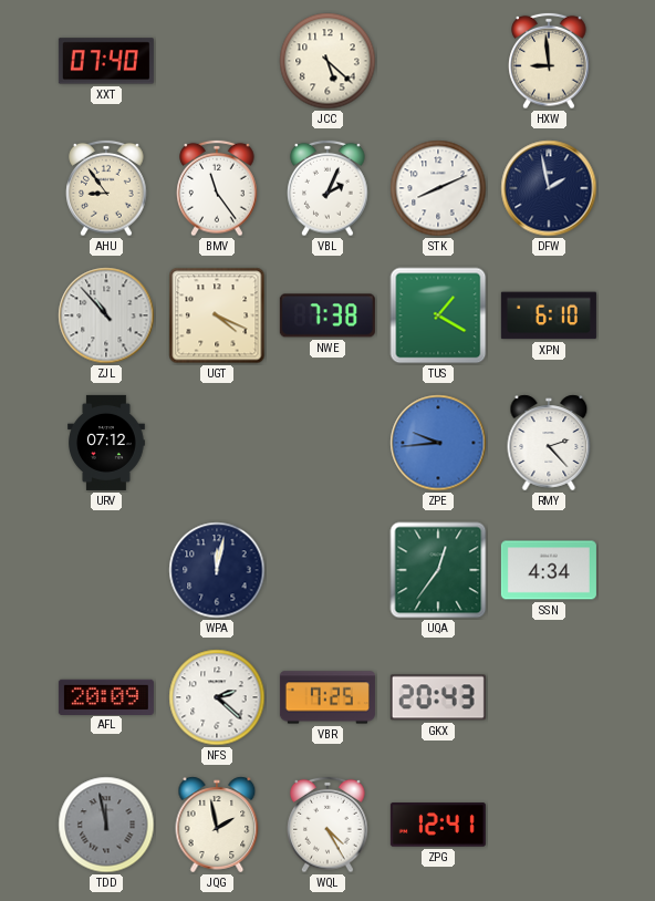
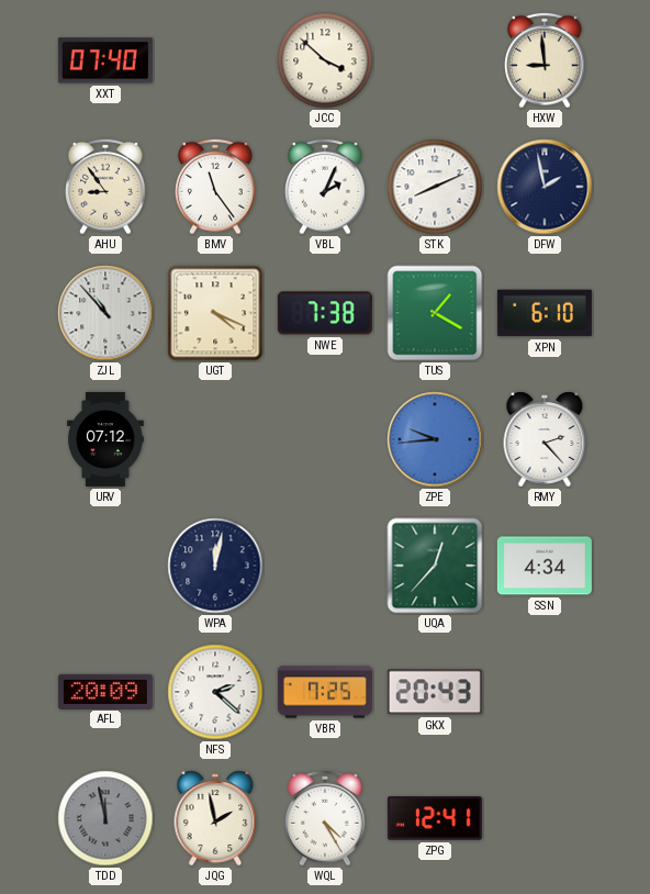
JCC: 5:22 -> 3:52 (325, 60)
UQA: 12:36 -> 12:37 (435, 566)
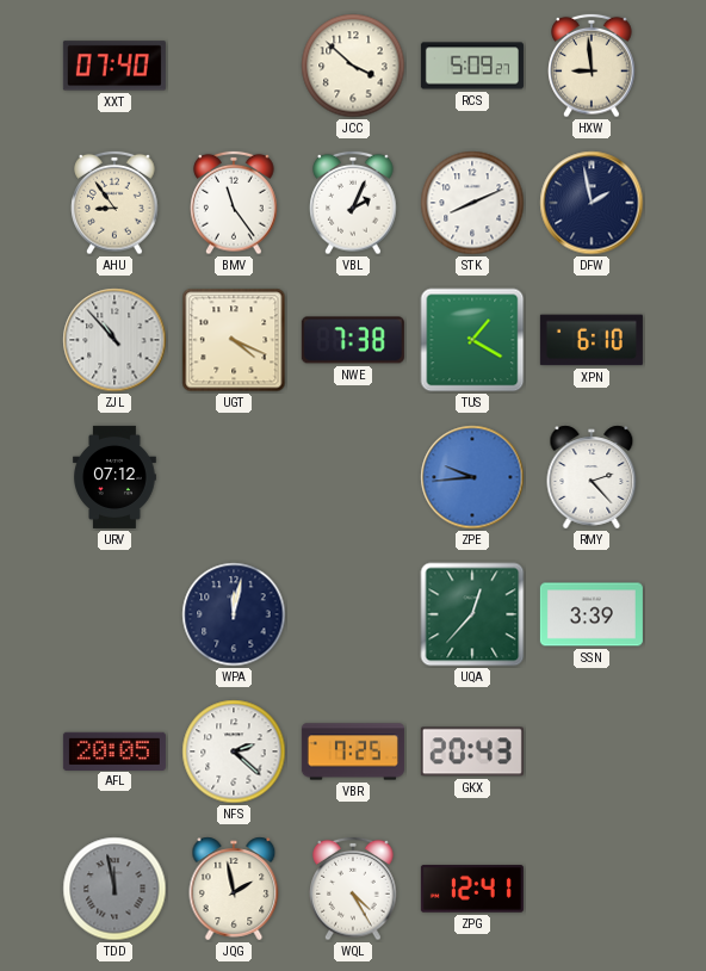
RCS: none -> 5:09 (472, 66)
SSN: 4:34 -> 3:39 (592, 614)
AFL: 20:09 -> 20:05 (114, 750)
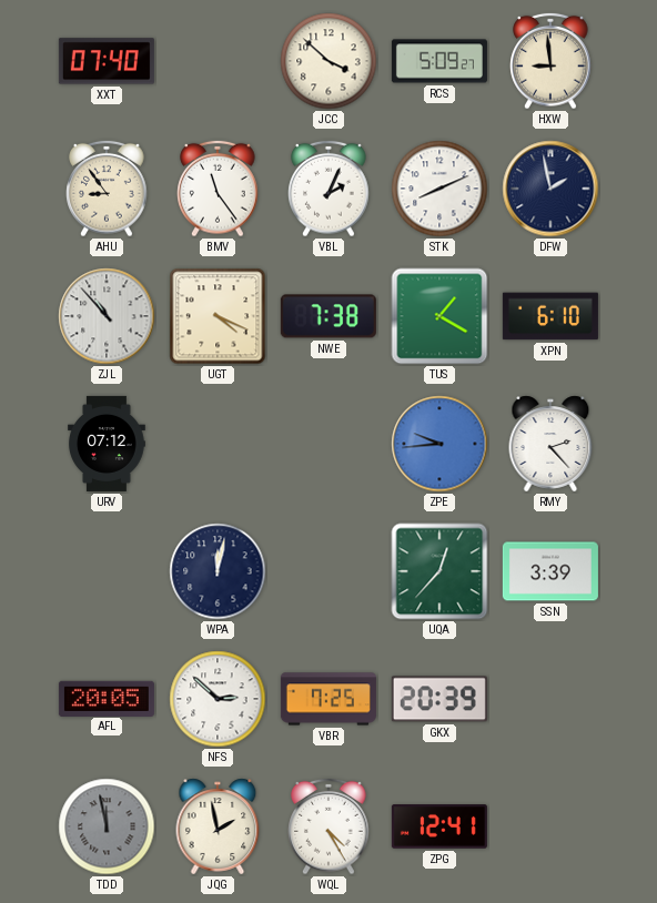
NFS: 2:22 -> 2:52 (218, 699)
GKX: 20:43 -> 20:39 (439, 699)
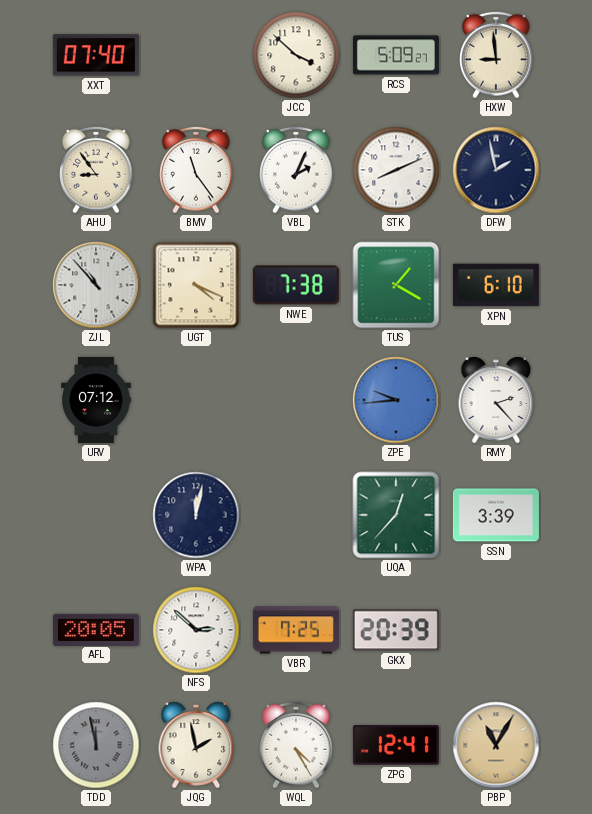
PBP: none -> 11:05 (496, 745)
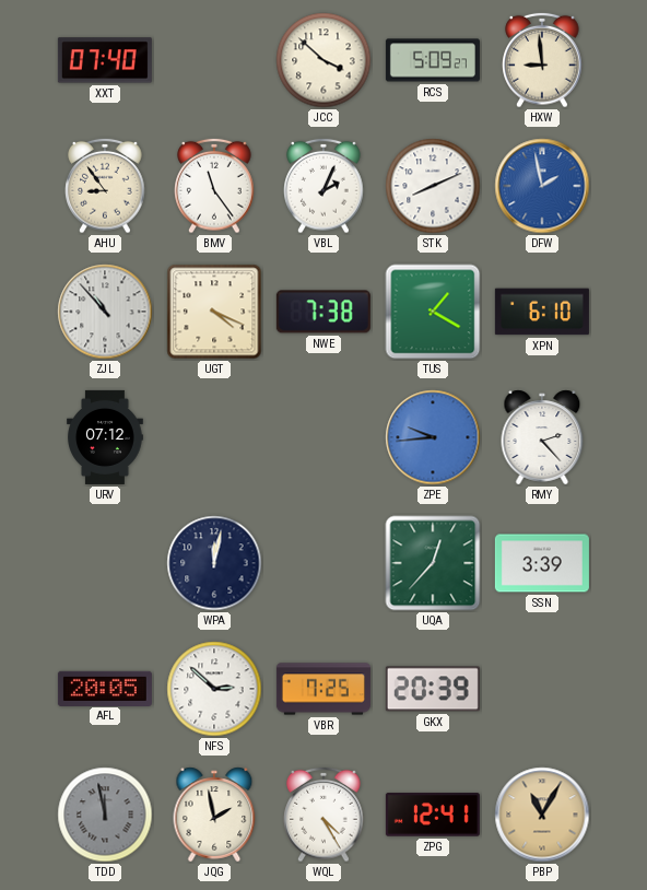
DFW dial: navy -> blue (542, 186)
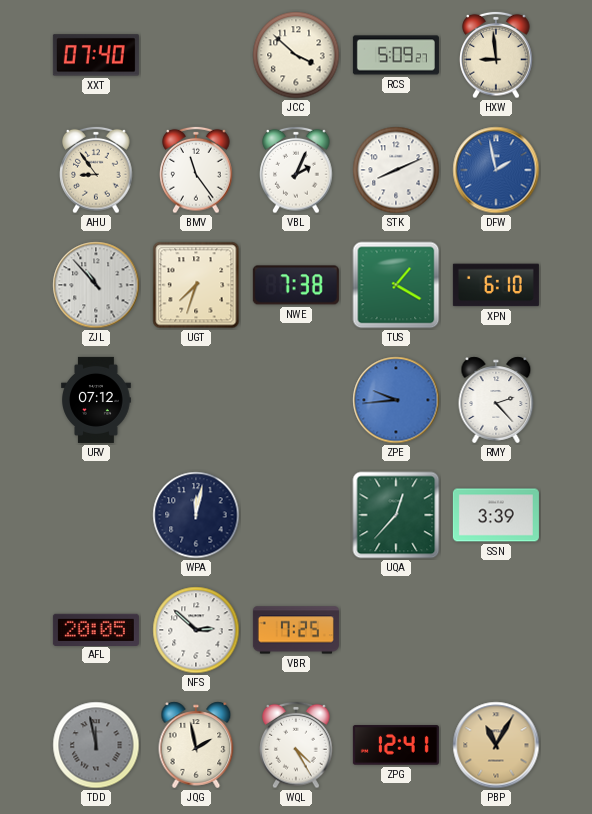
UGT: 4:19 -> 7:33 (196, 285)
GKX: 20:39 -> none (433, 689)
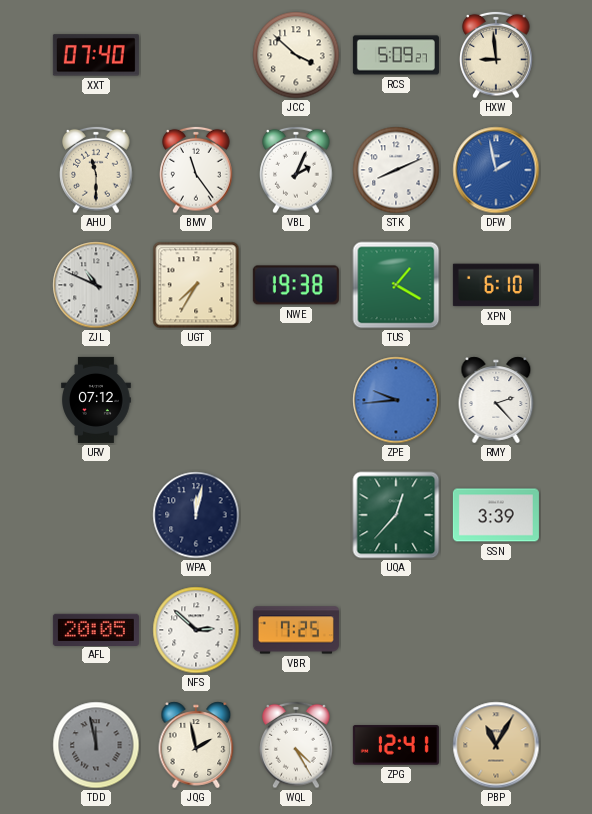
AHU: 8:54 -> 11:30 (96, 170)
ZJL: 10:53 -> 10:49 (96, 285)
UGT: 7:33 -> 7:35 (196, 285)
NWE: 7:38 -> 19:38 (296, 285)
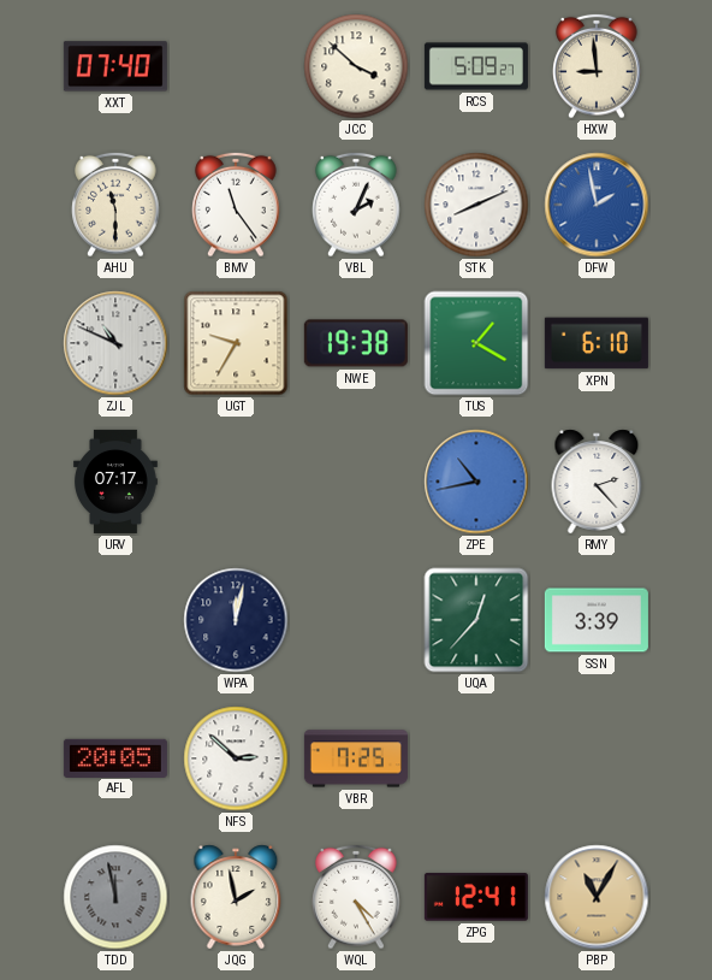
UGT: 7:35 -> 9:35 (236, 343)
URV: 07:12 -> 07:17 (115, 482)
ZPE: 9:44 -> 10:43 (476, 482)
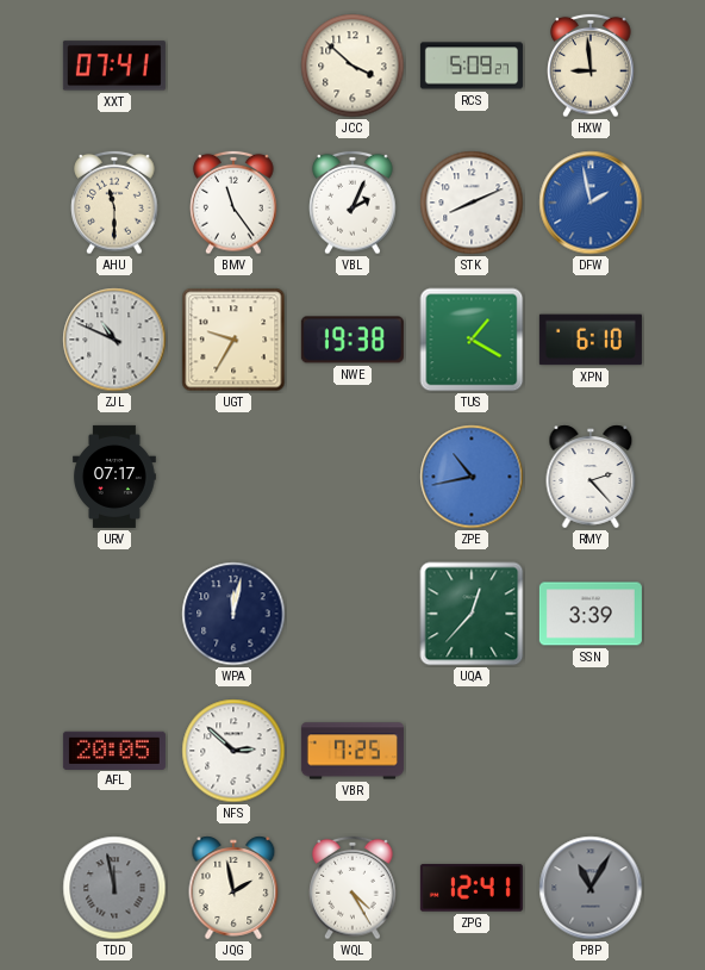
XXT: 07:40 -> 07:41 (114, 66)
PBP dial: champagne -> grey (591, 888)
